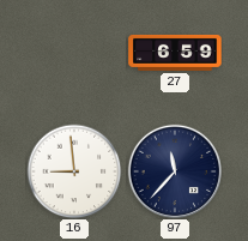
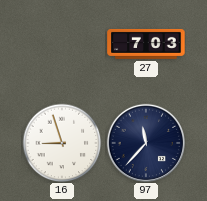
27: 6:59 -> 7:03 (146, 44)
16: 8:59 -> 8:57 (62, 143)
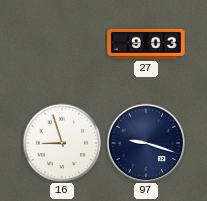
27: 7:03 -> 9:03 (146, 44)
97: 11:37 -> 9:18 (145, 142)
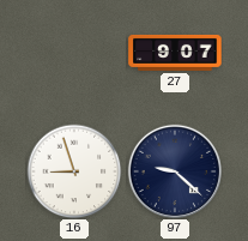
27: 9:03 -> 9:07 (175, 53)
97: 9:18 -> 9:22 (174, 170)
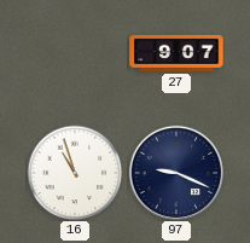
16: 8:57 -> 10:57 (75, 173)
97: 9:22 -> 9:19 (175, 172)
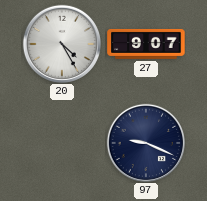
20: none -> 4:25 (61, 43)
16: 10:57 -> none (75, 173)
